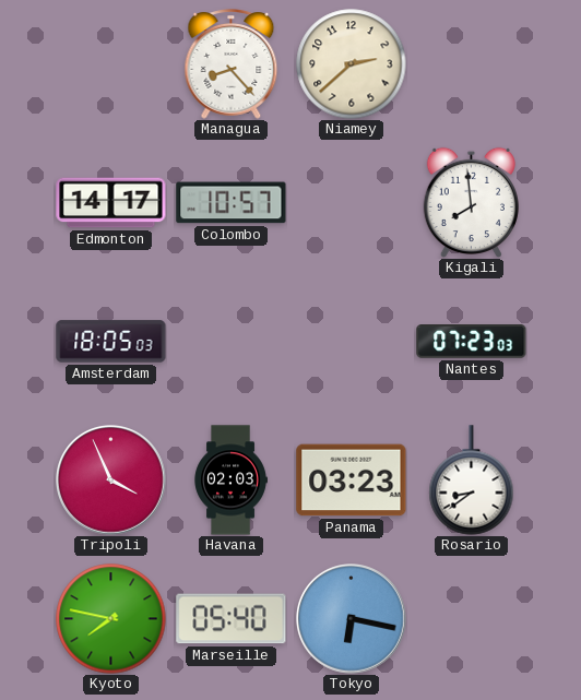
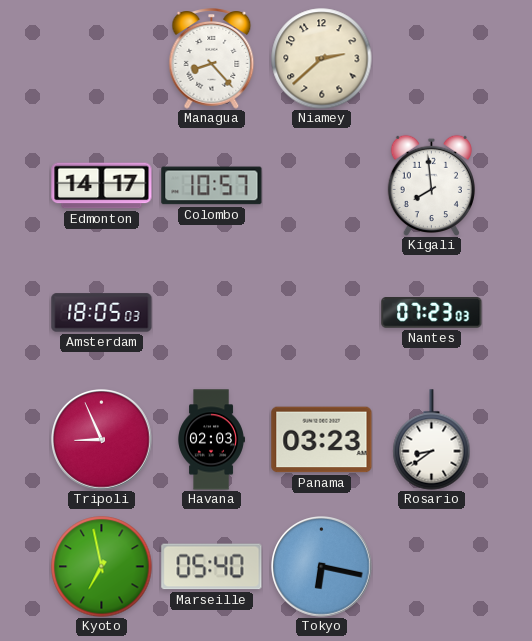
Tripoli: 3:56 -> 8:56 (102, 440)
Kyoto: 7:47 -> 6:58 (102, 567)
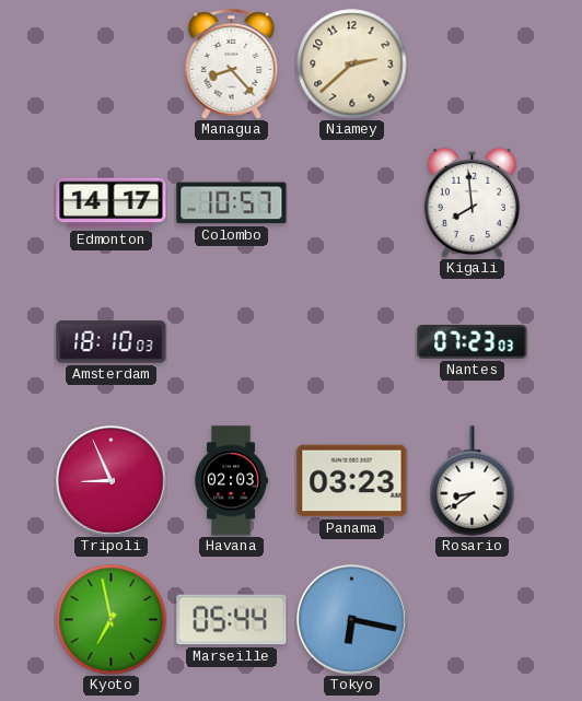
Amsterdam: 18:05 -> 18:10 (112, 342)
Marseille: 05:40 -> 05:44 (232, 620)
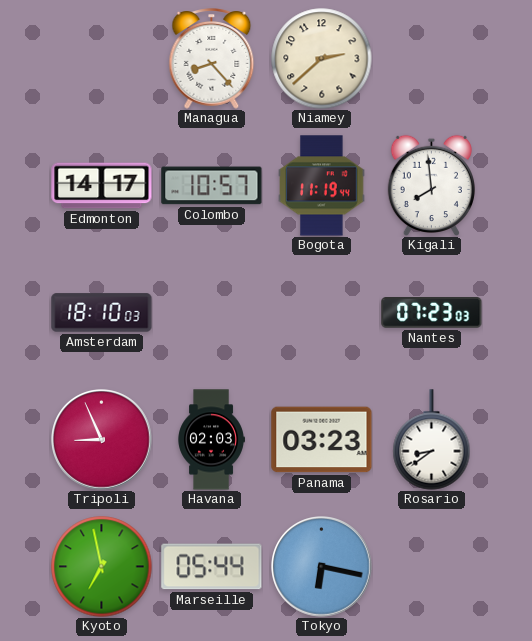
Bogota: none -> 11:19 (322, 186)
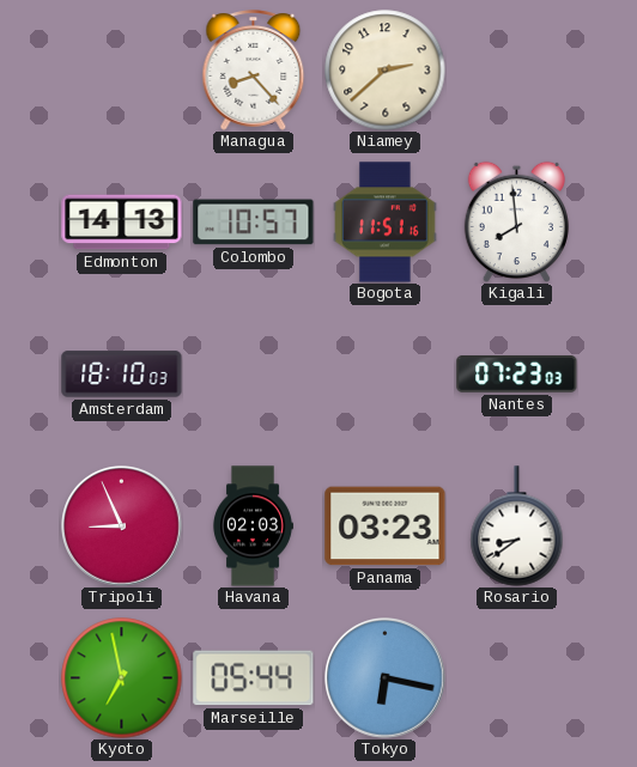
Edmonton: 14:17 -> 14:13 (122, 223)
Bogota: 11:19 -> 11:51 (386, 223)
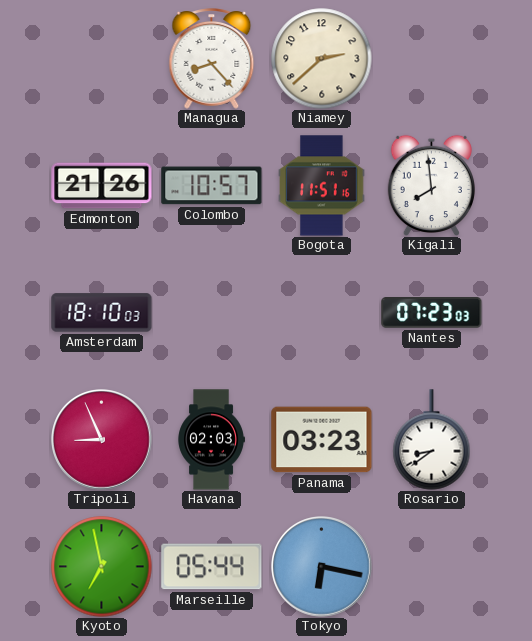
Edmonton: 14:13 -> 21:26 (102, 186)
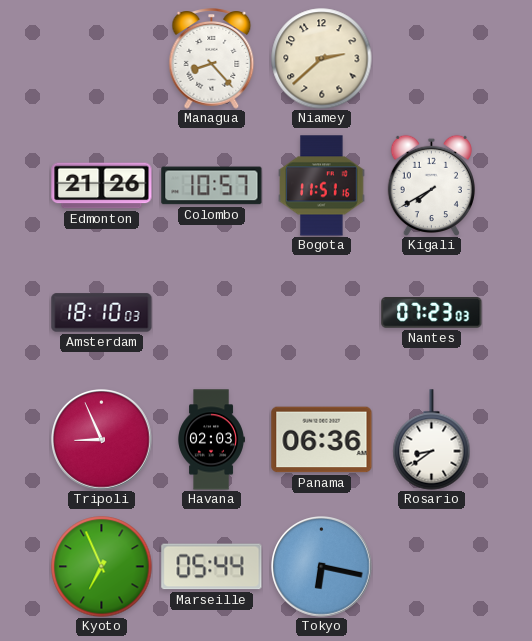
Kigali: 7:59 -> 7:40 (431, 185)
Panama: 03:23 -> 06:36 (322, 440)
Kyoto: 6:58 -> 6:56 (102, 567)
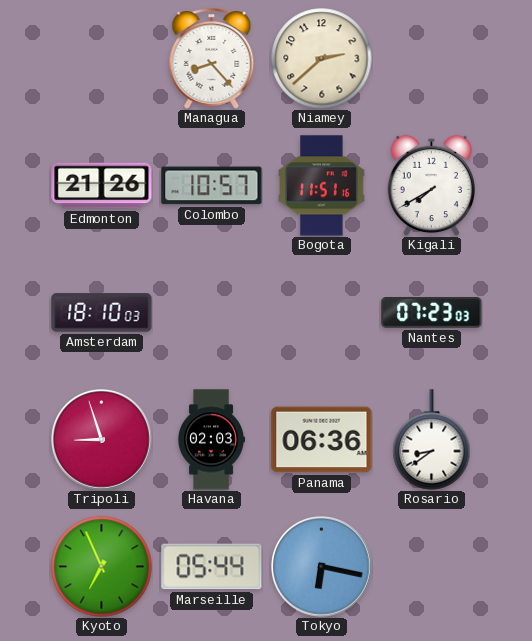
Tripoli: 8:56 -> 8:57 (102, 440)
